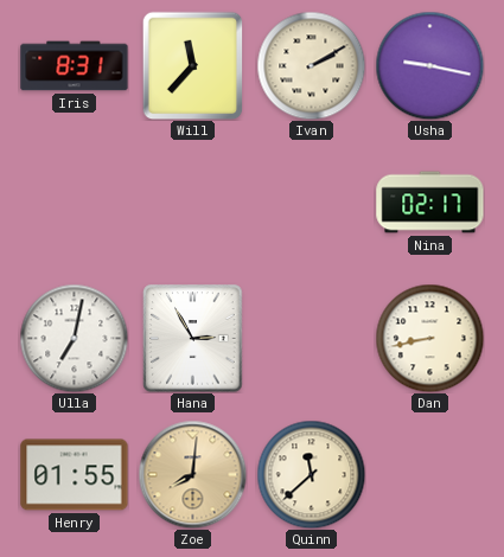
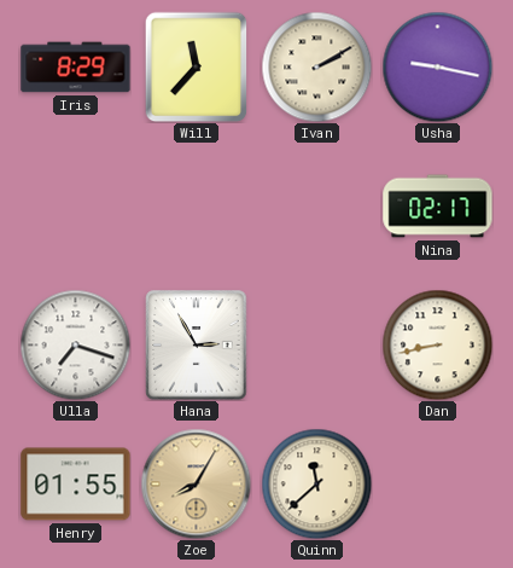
Iris: 8:31 -> 8:29 (76, 68)
Ulla: 7:02 -> 7:18 (75, 344)
Zoe: 8:01 -> 8:05 (196, 483)
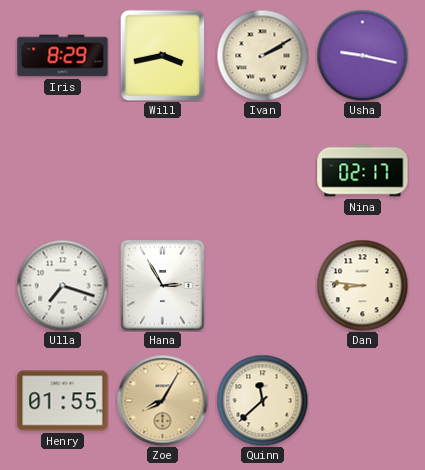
Will: 11:37 -> 3:43 (163, 55)
Dan: 8:43 -> 8:46 (362, 285)
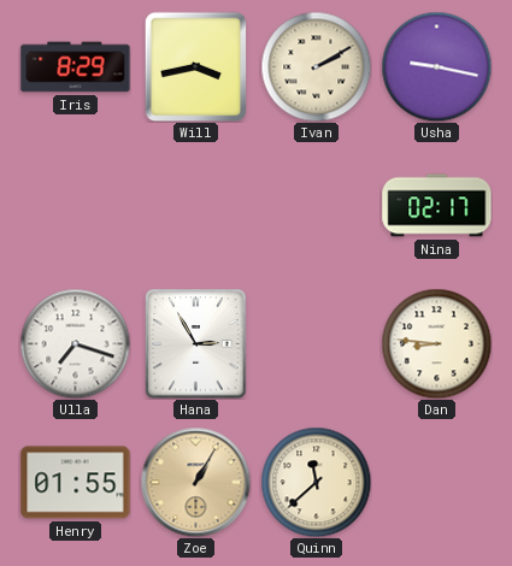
Zoe: 8:05 -> 1:05 (195, 482)
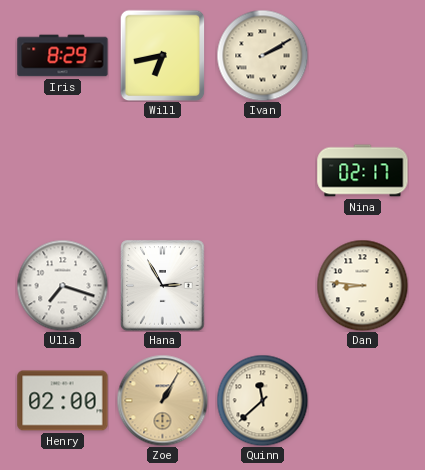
Will: 3:43 -> 6:43 (163, 55)
Usha: 9:17 -> none (436, 66)
Henry: 01:55 -> 02:00 (63, 401)
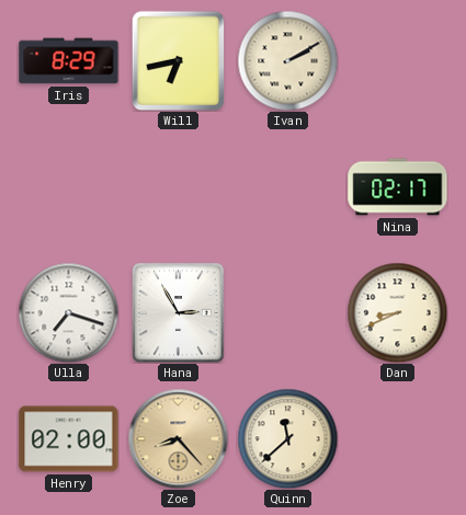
Dan: 8:46 -> 8:41 (397, 312)
Zoe: 1:05 -> 8:23 (178, 438)
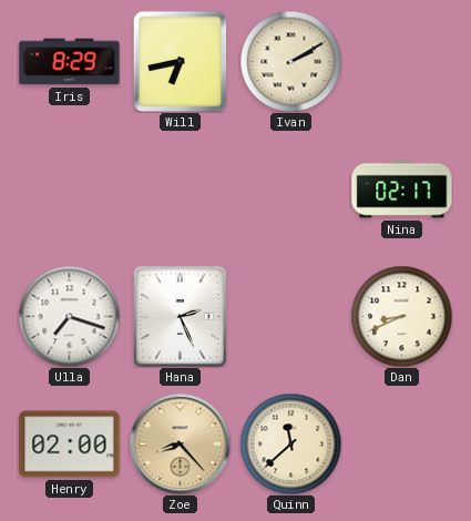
Hana: 2:55 -> 2:26 (181, 317)
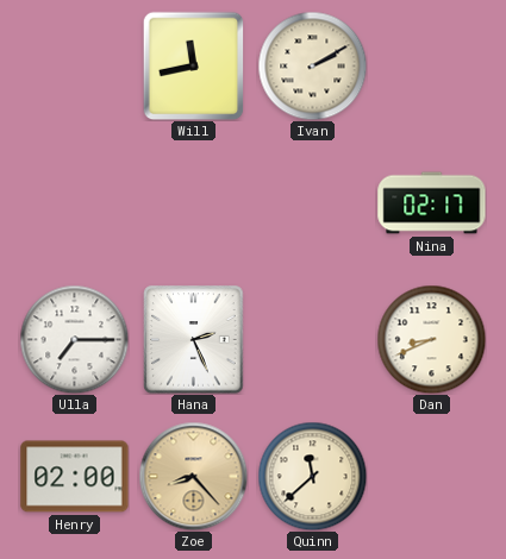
Iris: 8:29 -> none (70, 62)
Will: 6:43 -> 11:43 (194, 65)
Ulla: 7:18 -> 7:15 (74, 339)
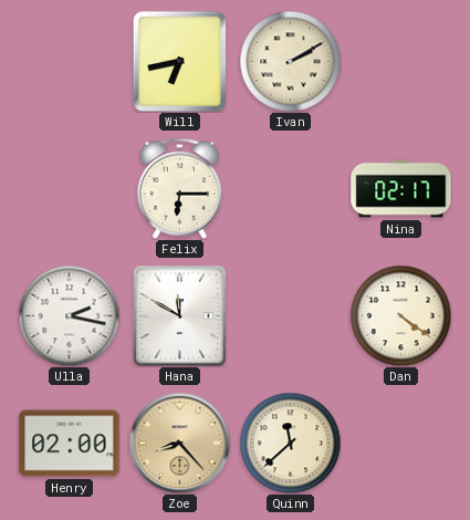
Will: 11:43 -> 6:43 (180, 61)
Felix: none -> 6:15 (179, 188)
Ulla: 7:15 -> 2:17 (69, 315)
Hana: 2:26 -> 11:50 (180, 316)
Dan: 8:41 -> 4:21 (400, 315)
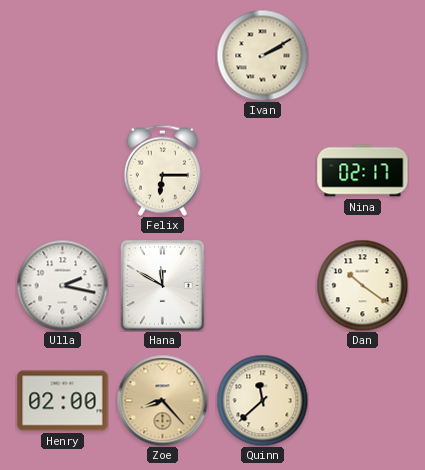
Will: 6:43 -> none (180, 61)
Dan: 4:21 -> 10:21 (362, 285)
